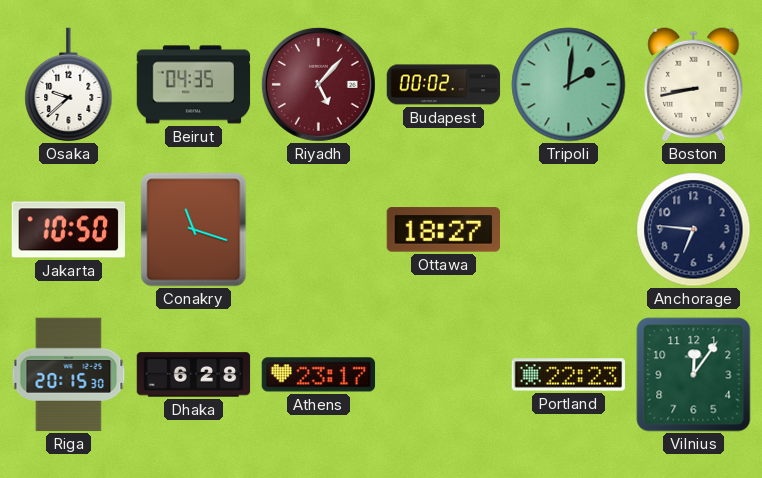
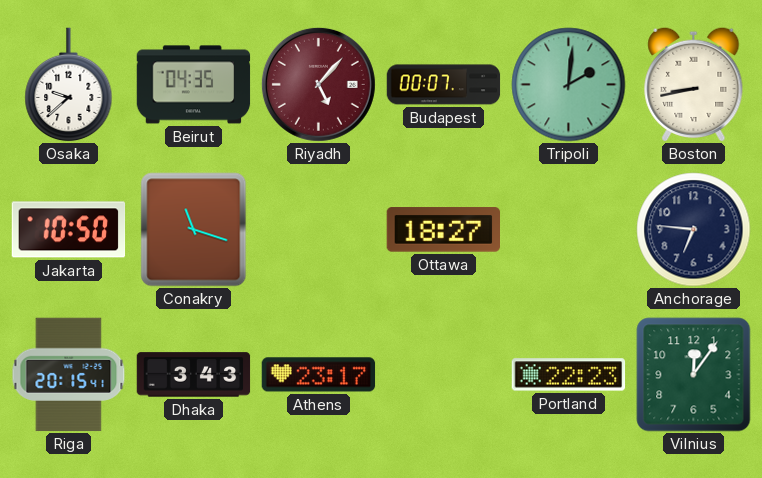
Budapest: 00:02 -> 00:07 (444, 85)
Riga: 20:15:30 -> 20:15:41 (69, 375)
Dhaka: 6:28 -> 3:43 (194, 375)
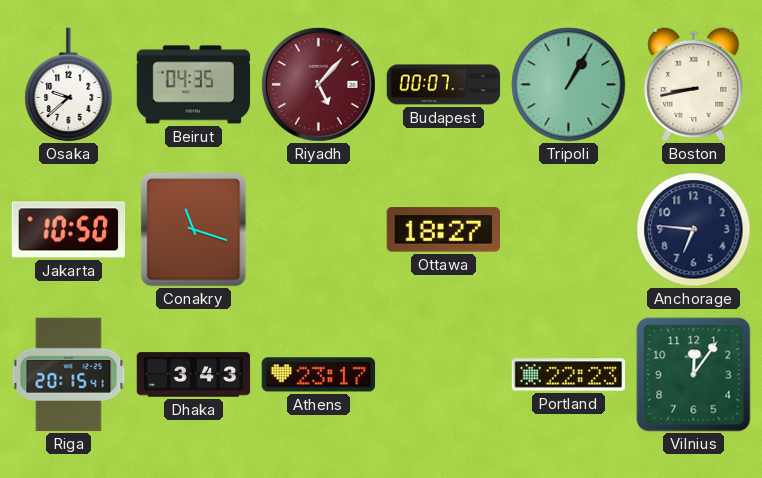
Tripoli: 2:01 -> 1:05 (569, 85)
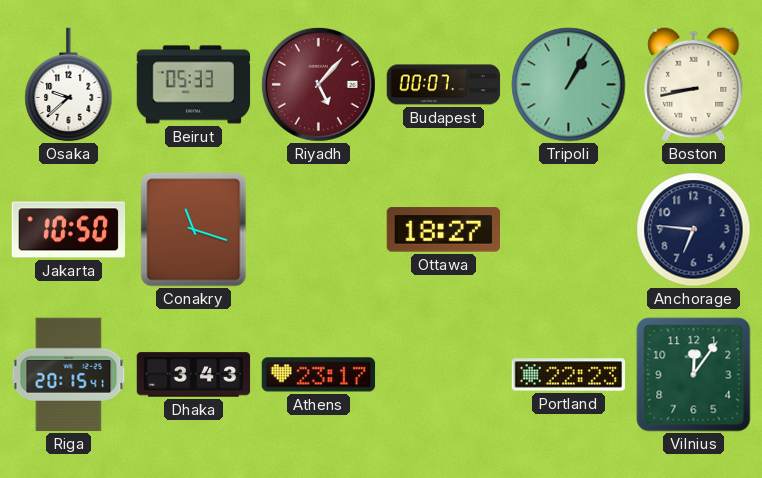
Beirut: 04:35 -> 05:33 (194, 85)
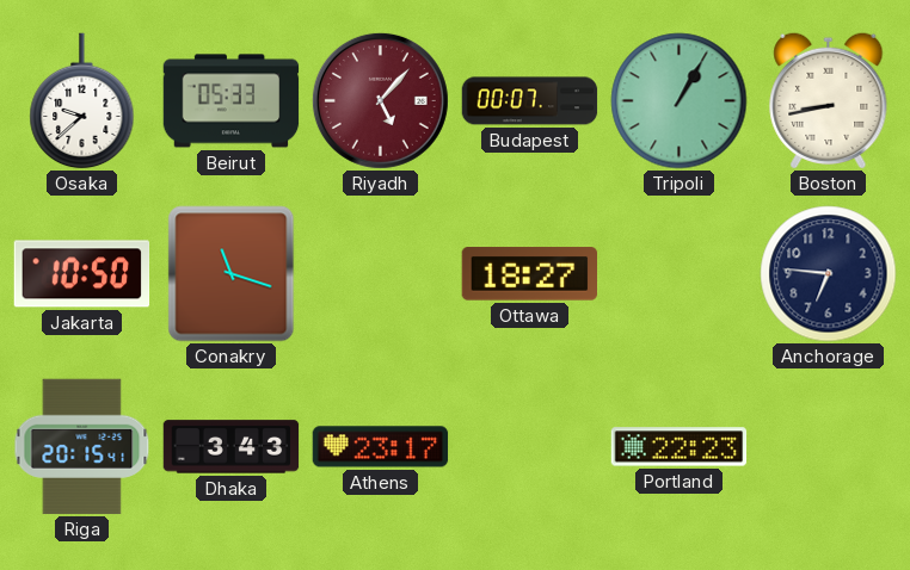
Vilnius: 12:06 -> none (694, 375)
